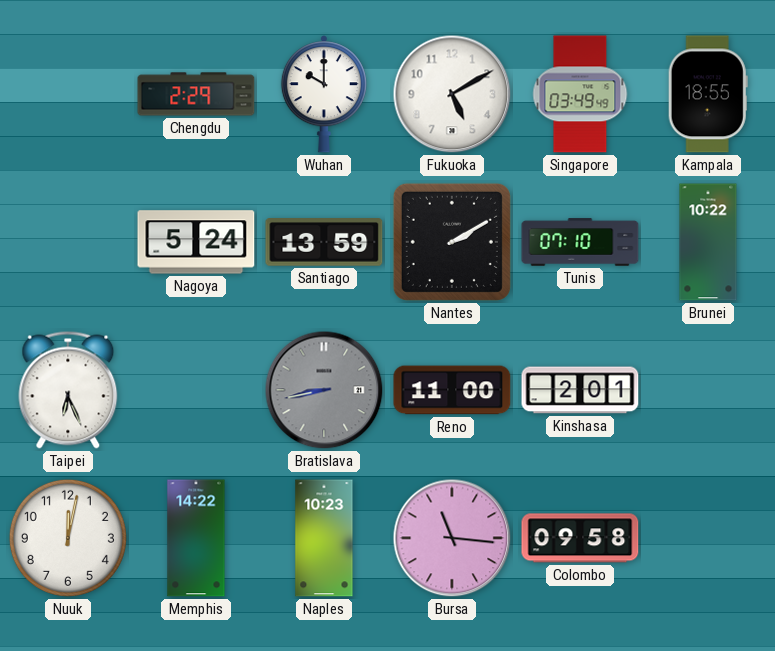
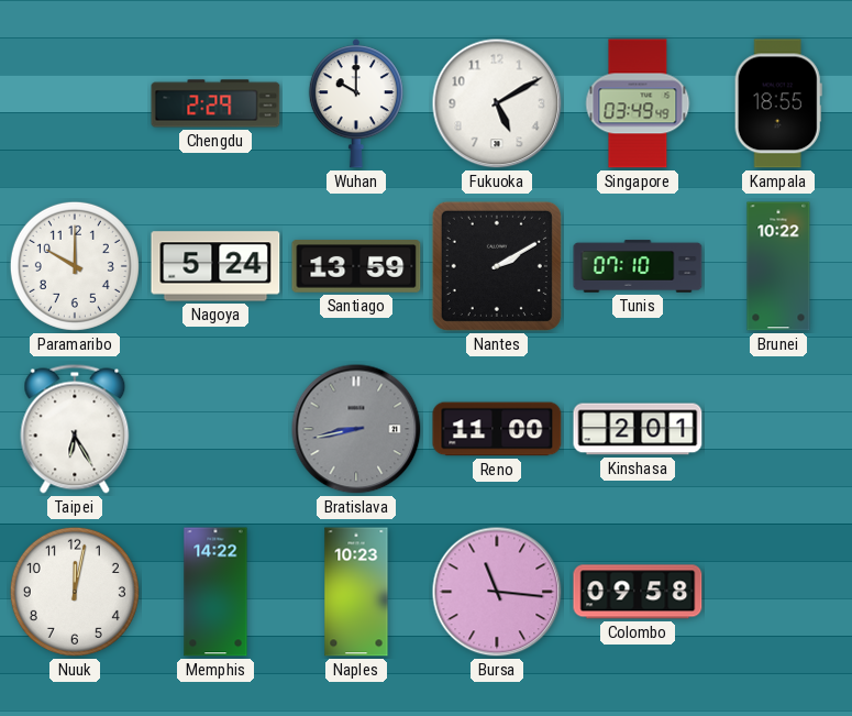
Paramaribo: none -> 10:00 (75, 266)
Taipei: 6:26 -> 6:25 (75, 429)
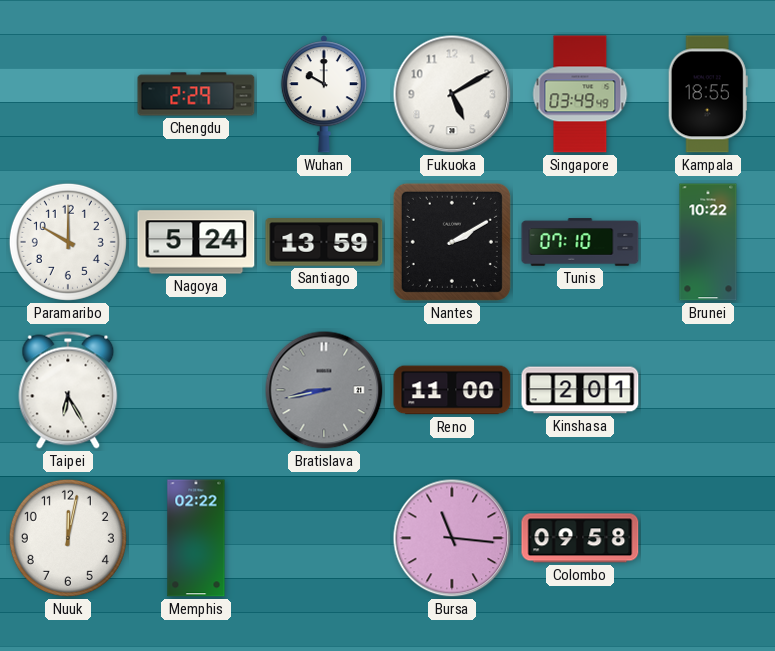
Memphis: 14:22 -> 02:22 (196, 538)
Naples: 10:23 -> none (356, 592)
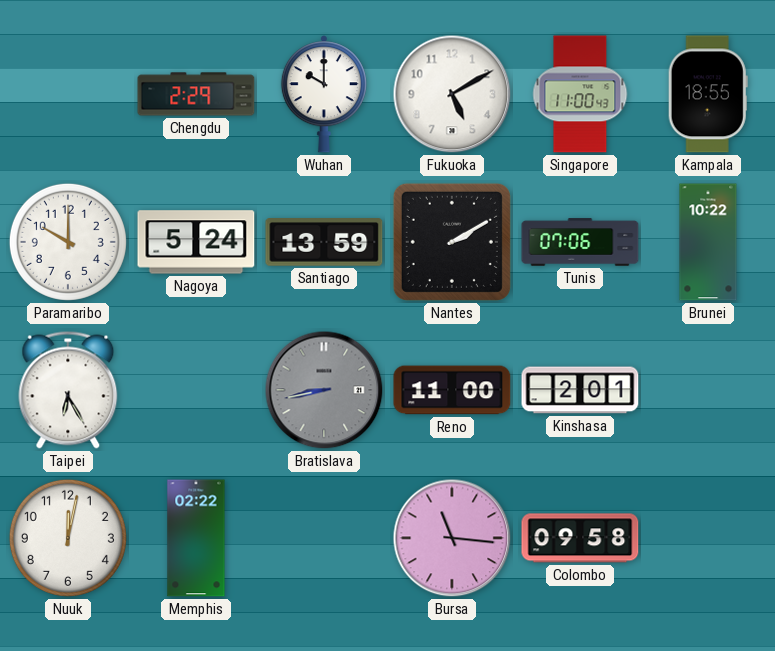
Singapore: 03:49 -> 11:00 (580, 94)
Tunis: 07:10 -> 07:06 (580, 242)
